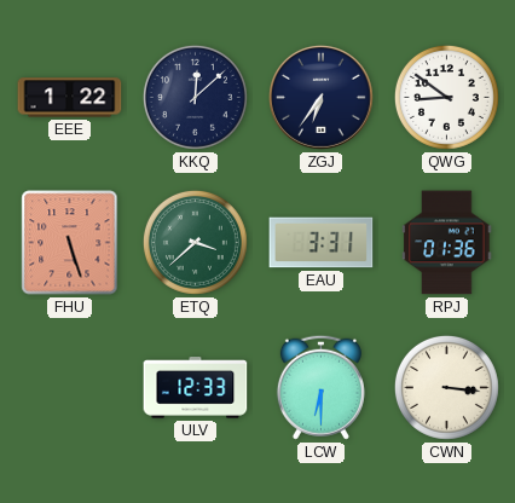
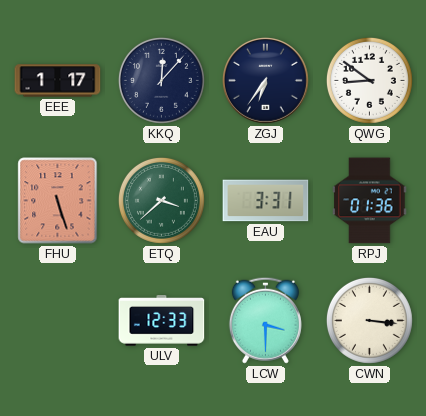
EEE: 1:22 -> 1:17 (58, 81)
KKQ: 12:08 -> 12:07 (161, 80)
LCW: 6:30 -> 3:30 (265, 320)
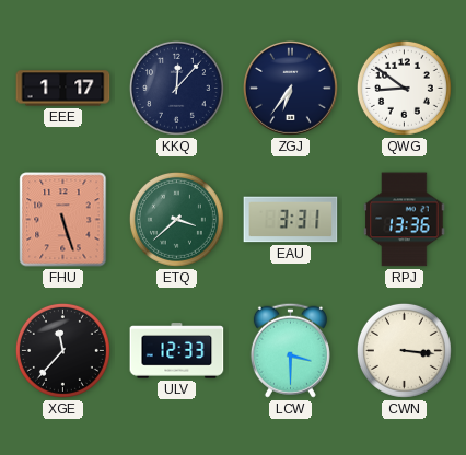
RPJ: 01:36 -> 13:36 (405, 220)
XGE: none -> 11:37 (62, 350)
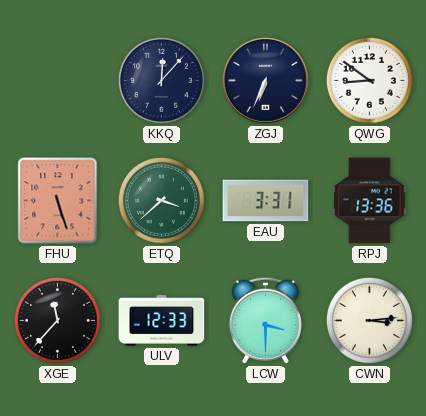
EEE: 1:17 -> none (63, 89)
ZGJ: 6:36 -> 6:34 (266, 80)
CWN: 3:16 -> 3:14 (369, 320)
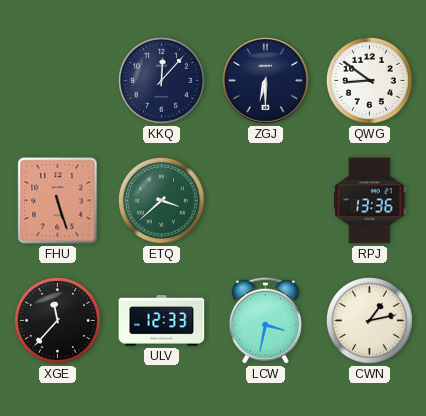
ZGJ: 6:34 -> 6:30 (266, 80)
EAU: 3:31 -> none (266, 201)
LCW: 3:30 -> 3:32 (265, 320)
CWN: 3:14 -> 1:13 (369, 320)
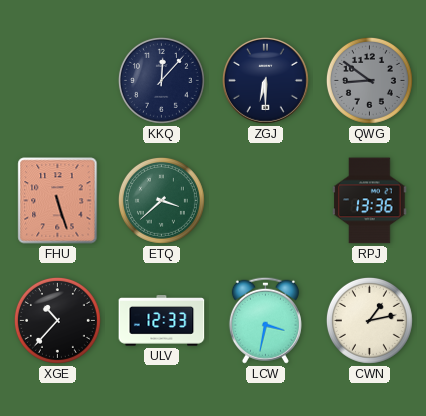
QWG dial: white -> grey (369, 80)
XGE: 11:37 -> 10:37 (57, 320)
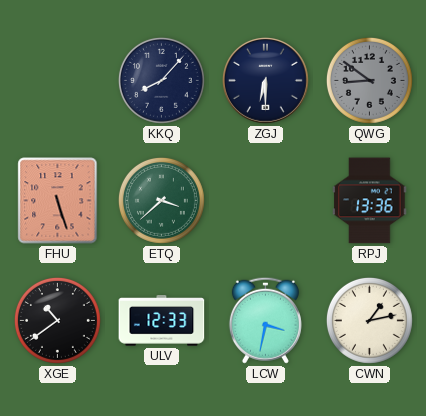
KKQ: 12:07 -> 8:07 (161, 80)
XGE: 10:37 -> 10:39 (57, 320)
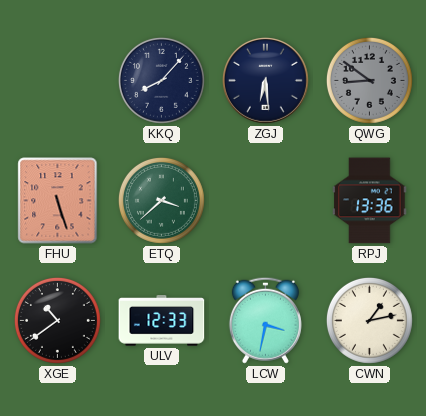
ZGJ: 6:30 -> 6:29 (266, 80)
